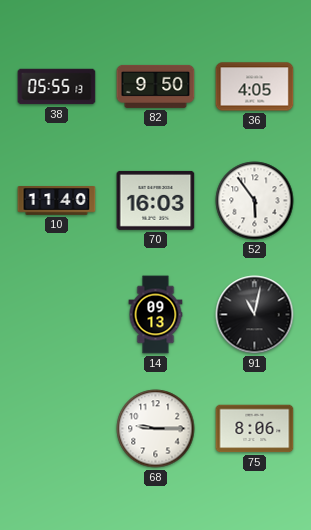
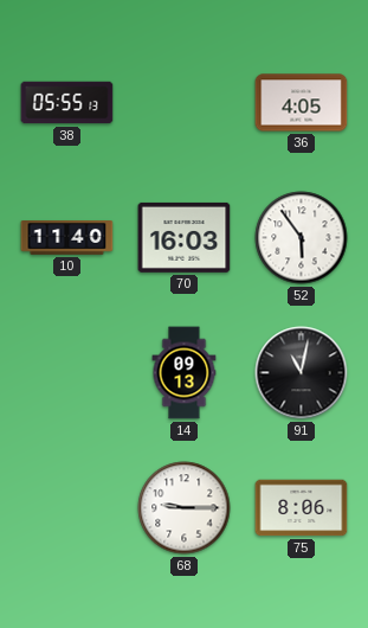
82: 9:50 -> none (156, 86)
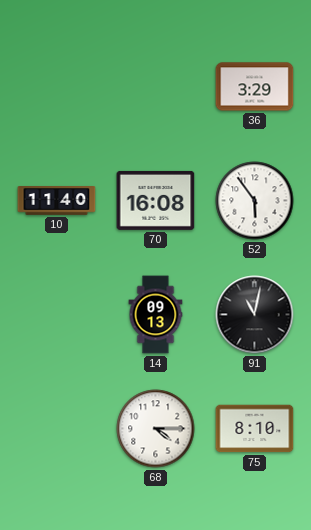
38: 05:55 -> none (67, 103)
36: 4:05 -> 3:29 (255, 87)
70: 16:03 -> 16:08 (156, 200)
68: 9:15 -> 4:15 (156, 429)
75: 8:06 -> 8:10 (255, 429)
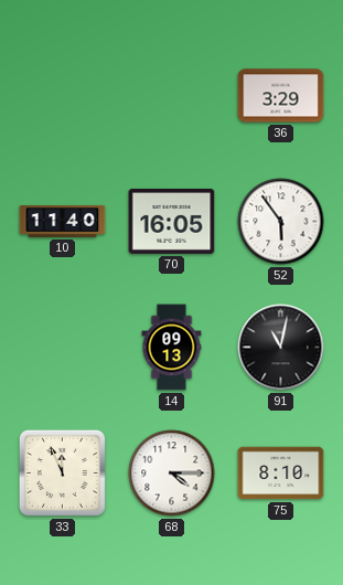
70: 16:08 -> 16:05 (172, 221)
33: none -> 11:56 (62, 472)
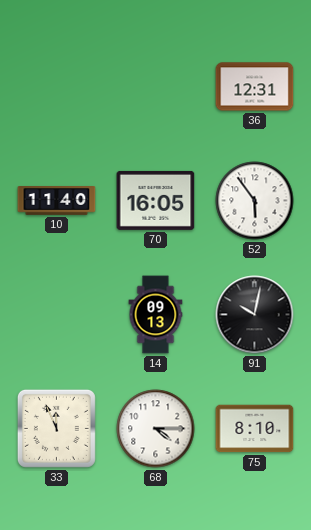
36: 3:29 -> 12:31 (255, 87)
91: 11:02 -> 10:02 (255, 315)
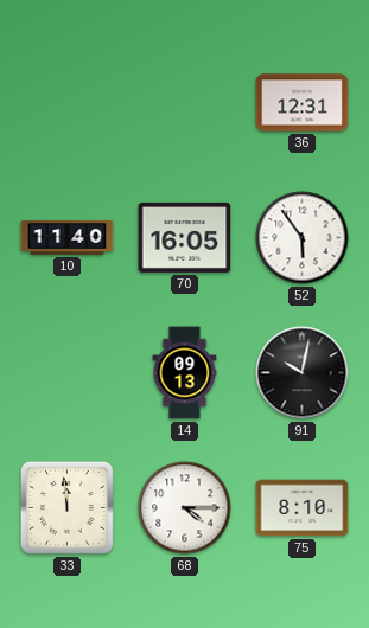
33: 11:56 -> 11:59 (66, 507)
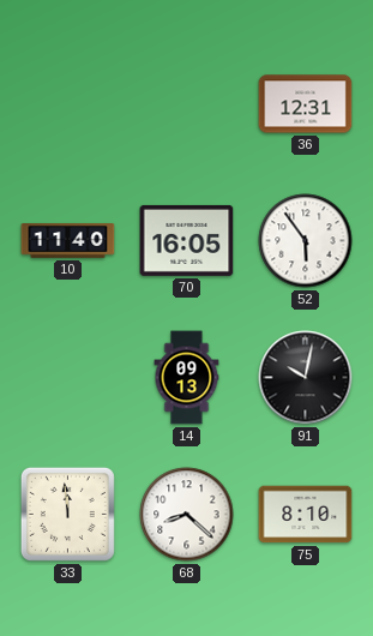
68: 4:15 -> 8:22 (187, 515)
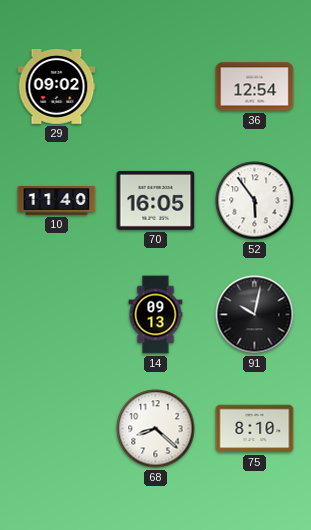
29: none -> 09:02 (57, 86)
36: 12:31 -> 12:54 (255, 87)
33: 11:59 -> none (67, 514)
